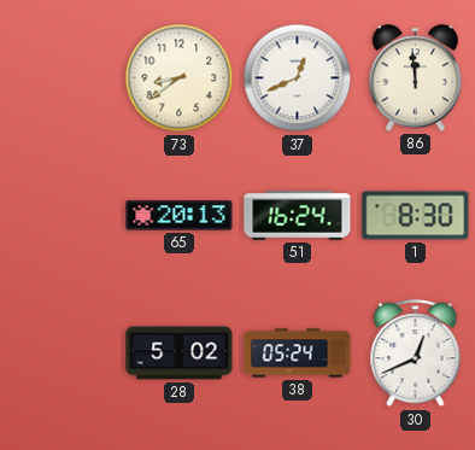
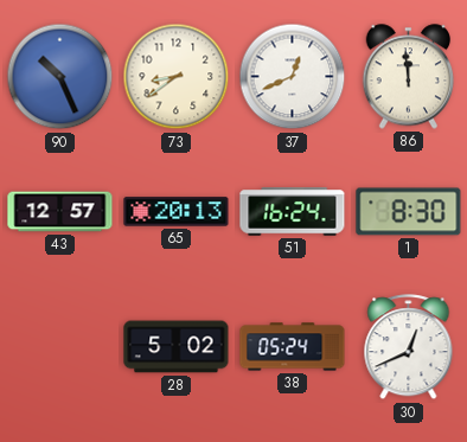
90: none -> 10:26 (60, 77)
43: none -> 12:57 (60, 212)
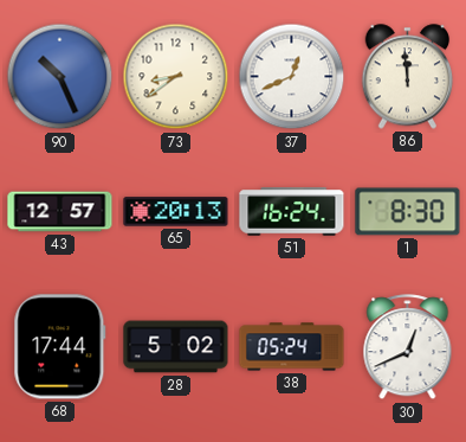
68: none -> 17:44 (60, 347)
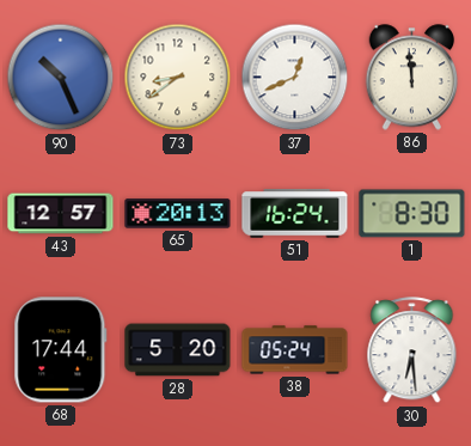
28: 5:02 -> 5:20 (178, 350)
30: 12:41 -> 6:29 (412, 350)
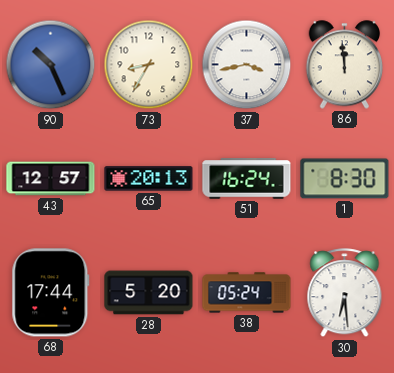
73: 8:39 -> 8:35 (149, 65)
37: 12:41 -> 3:43 (247, 65)
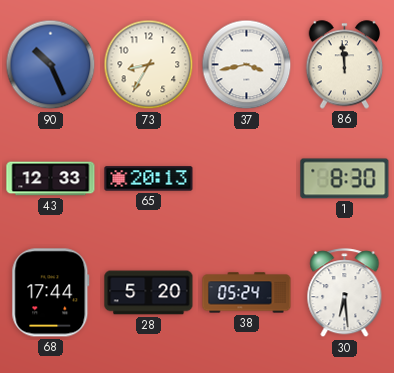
43: 12:57 -> 12:33 (51, 179)
51: 16:24 -> none (247, 179)
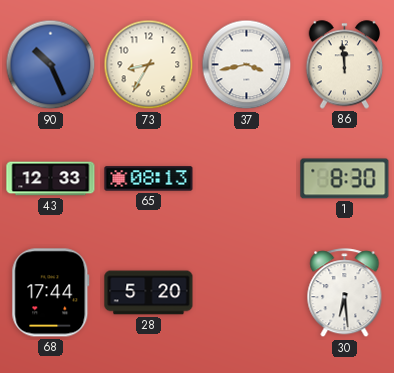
65: 20:13 -> 08:13 (149, 179)
38: 05:24 -> none (247, 293)
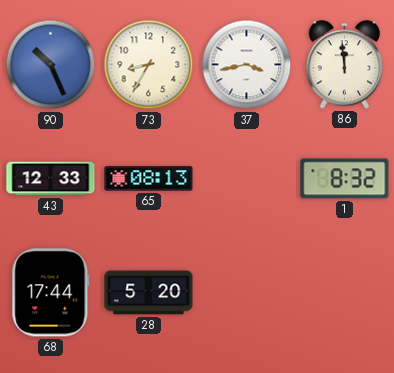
1: 8:30 -> 8:32 (345, 179)
30: 6:29 -> none (345, 293)
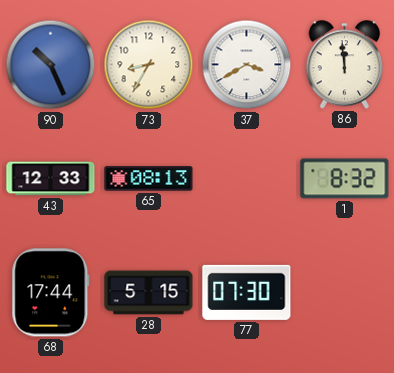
37: 3:43 -> 3:40 (247, 65)
28: 5:20 -> 5:15 (149, 293)
77: none -> 07:30 (247, 292)
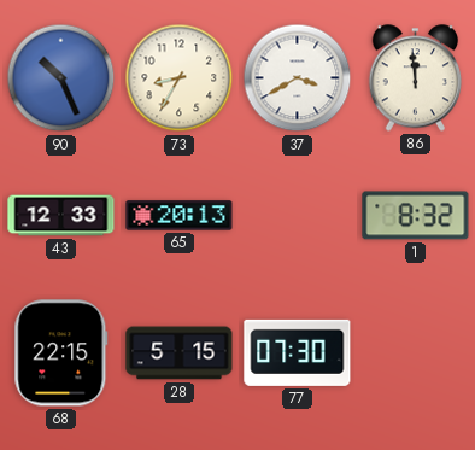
65: 08:13 -> 20:13 (180, 216)
68: 17:44 -> 22:15 (61, 353)
